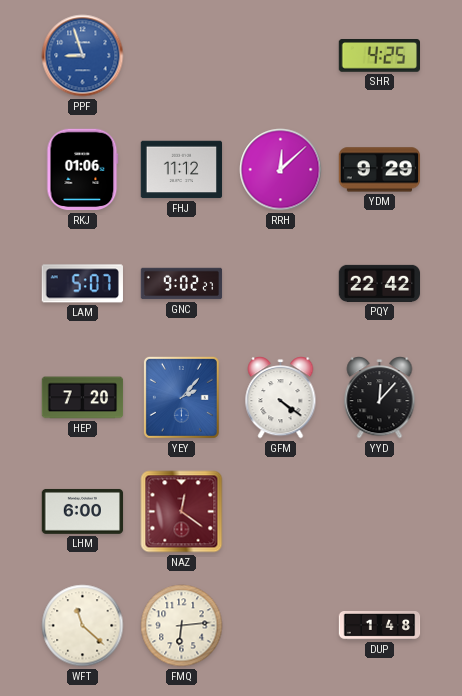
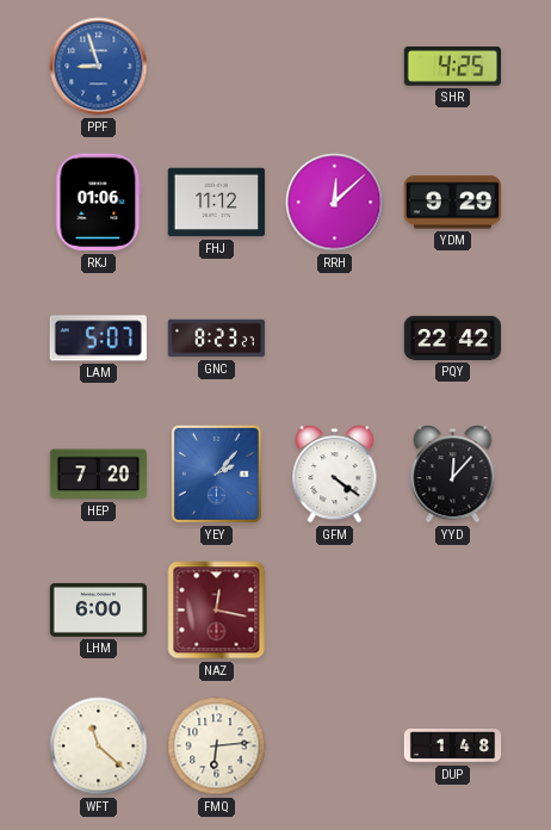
GNC: 9:02 -> 8:23 (217, 339)
NAZ: 12:21 -> 12:17 (217, 611)
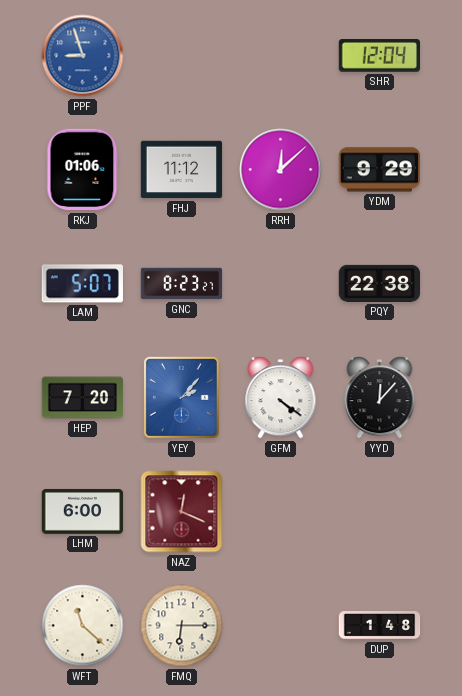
SHR: 4:25 -> 12:04 (379, 56)
PQY: 22:42 -> 22:38 (380, 283)
NAZ: 12:17 -> 12:19 (182, 512)
FMQ: 6:14 -> 6:15 (182, 626)
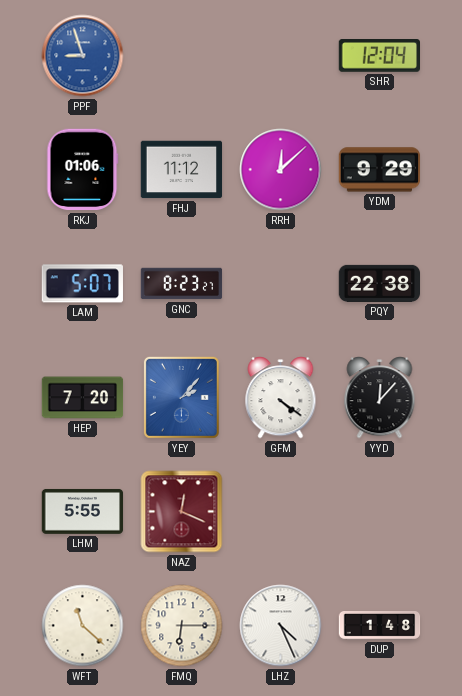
LHM: 6:00 -> 5:55 (83, 511)
LHZ: none -> 4:26 (281, 626)
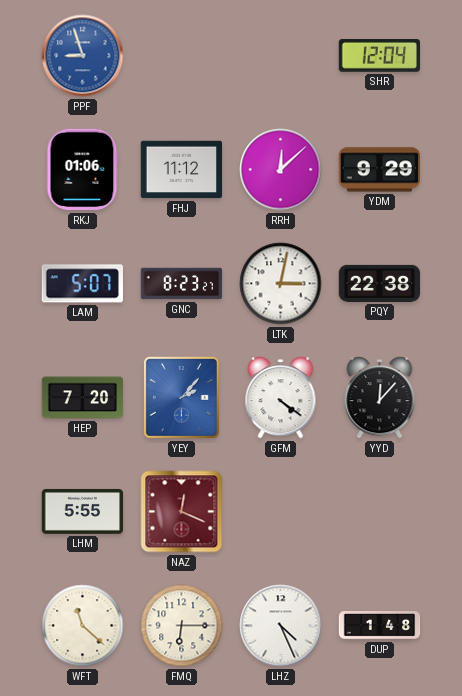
LTK: none -> 3:02 (281, 284)
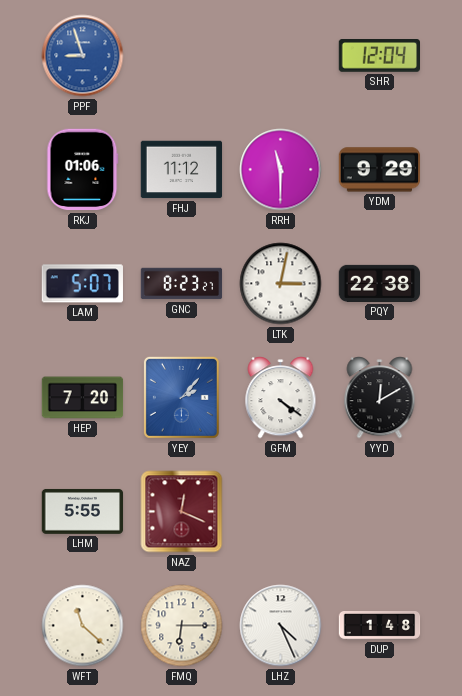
RRH: 12:08 -> 11:30 (281, 170)
YYD: 12:07 -> 12:10 (380, 398)
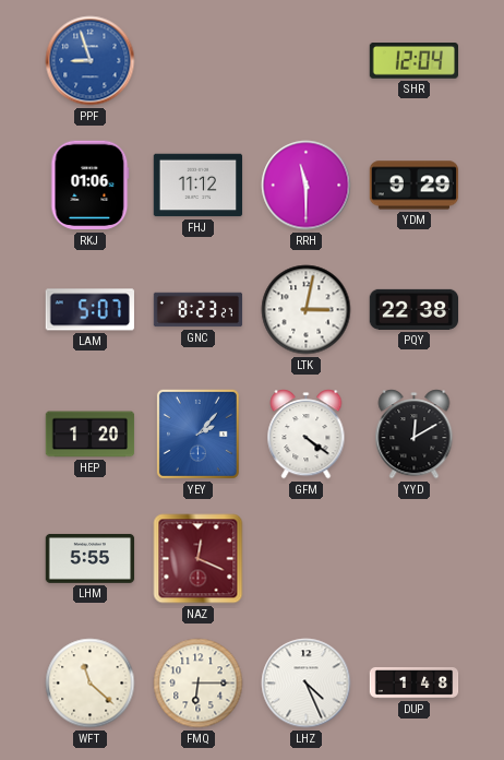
HEP: 7:20 -> 1:20 (91, 435)
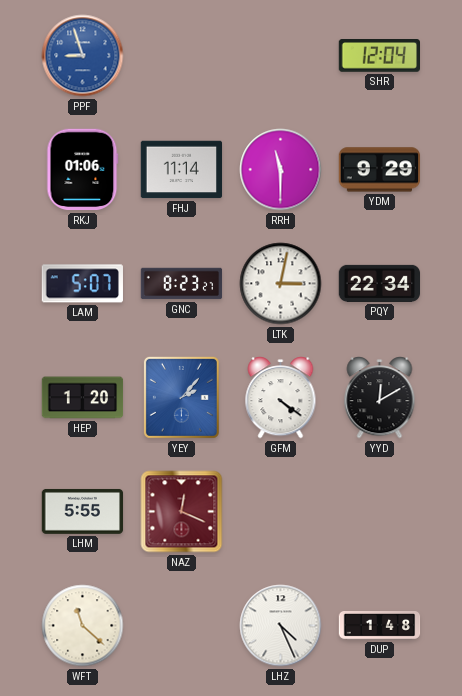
FHJ: 11:12 -> 11:14 (182, 170)
PQY: 22:38 -> 22:34 (380, 283)
FMQ: 6:15 -> none (199, 684)
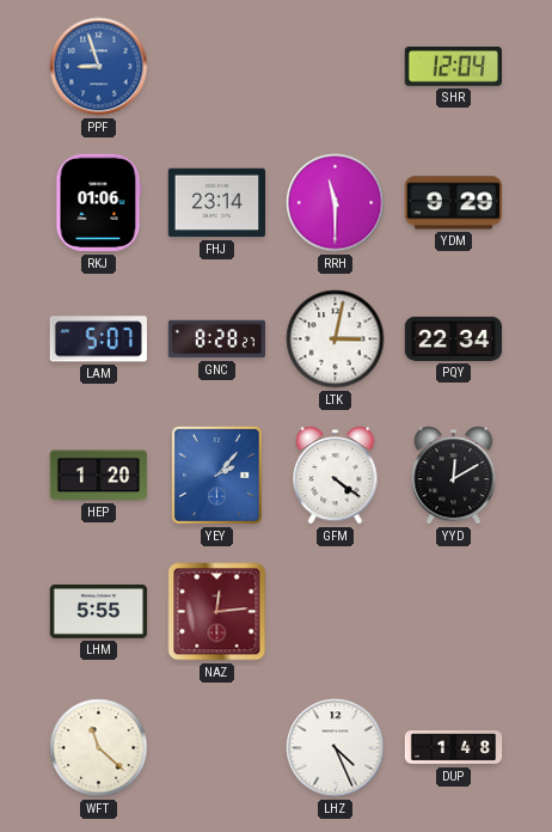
FHJ: 11:14 -> 23:14 (217, 203)
GNC: 8:23 -> 8:28 (217, 339)
NAZ: 12:19 -> 12:14 (217, 612)
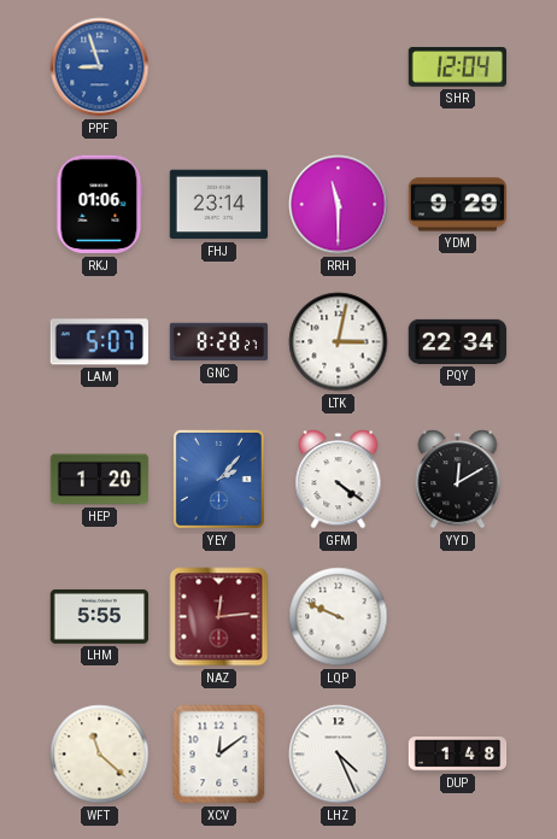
LQP: none -> 9:49 (339, 617)
XCV: none -> 12:09 (219, 755)
